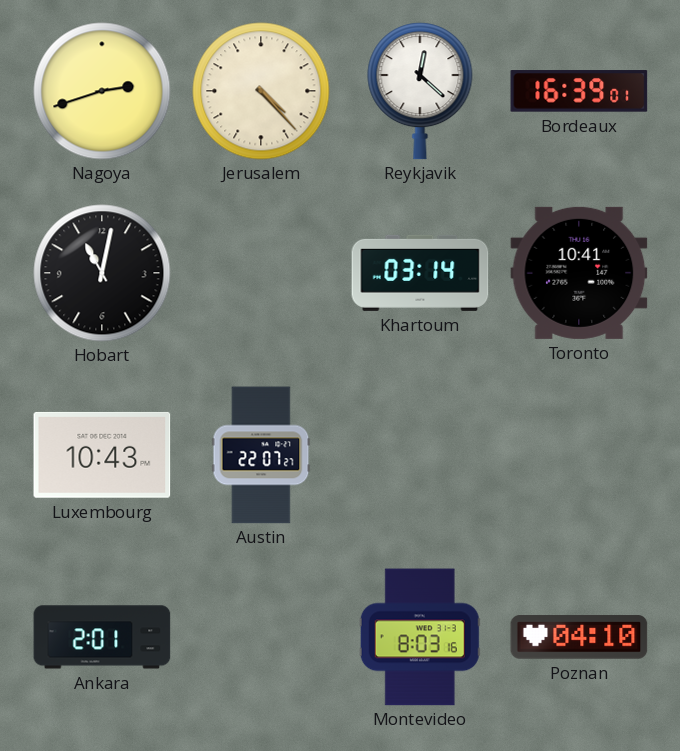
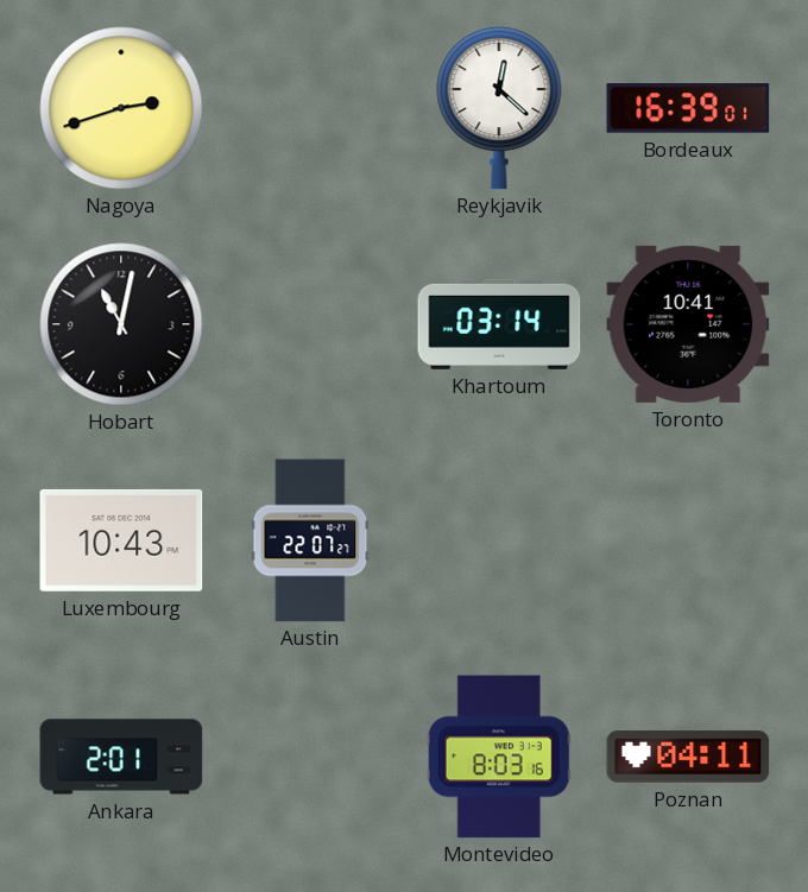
Jerusalem: 4:23 -> none (261, 91)
Poznan: 04:10 -> 04:11 (688, 757)
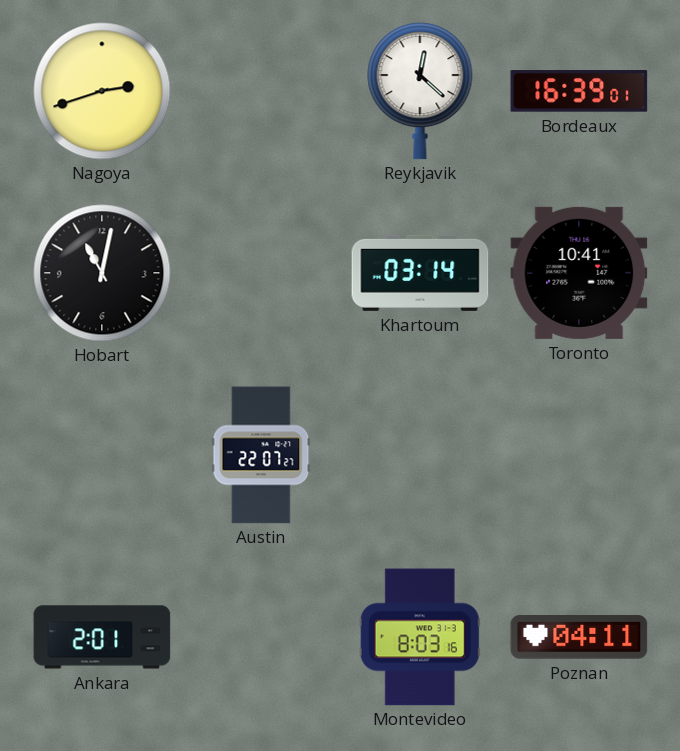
Luxembourg: 10:43 -> none (121, 540)
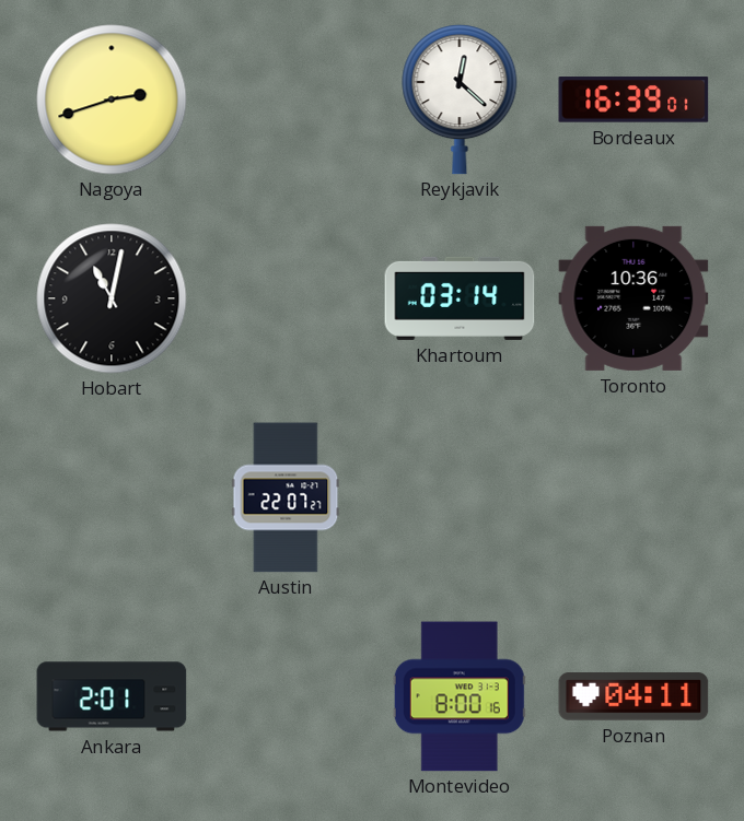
Toronto: 10:41 -> 10:36 (633, 298)
Montevideo: 8:03 -> 8:00 (460, 696)
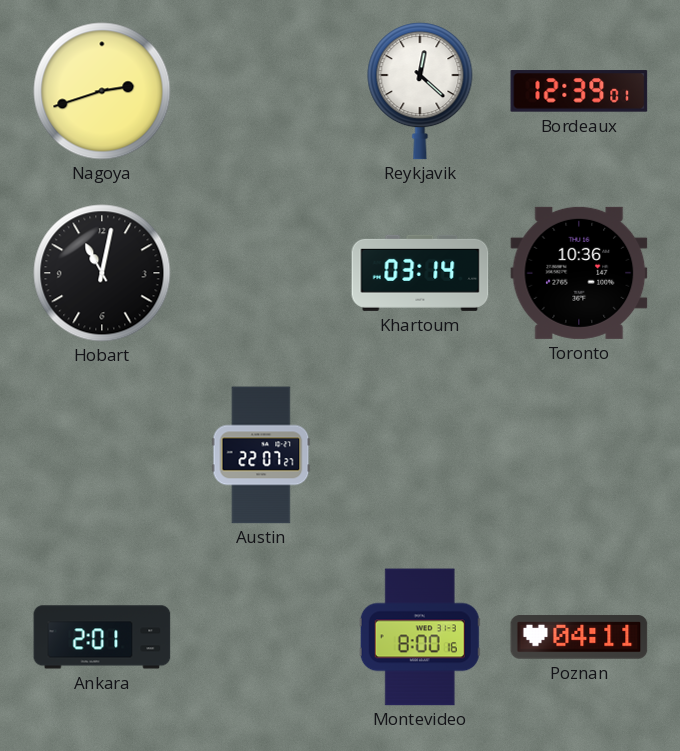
Bordeaux: 16:39 -> 12:39 (579, 91)
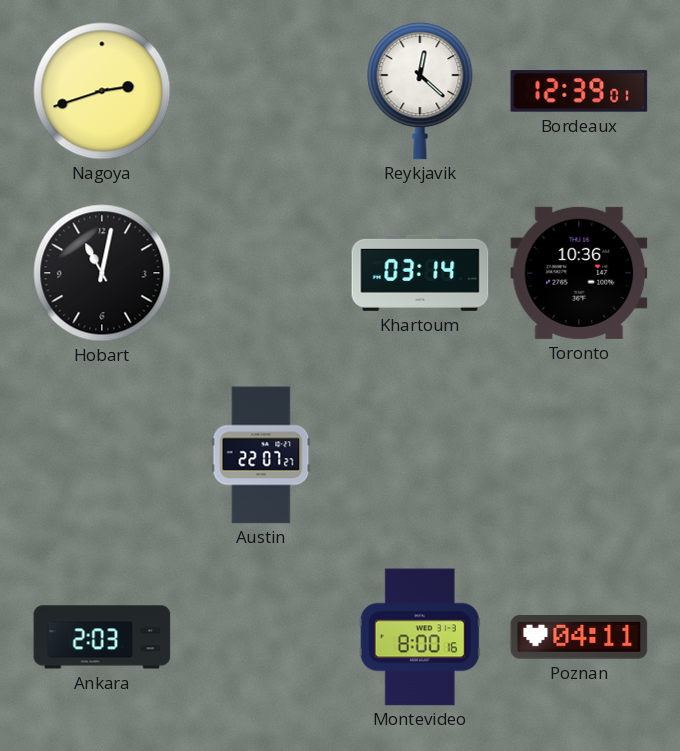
Ankara: 2:01 -> 2:03 (102, 637)
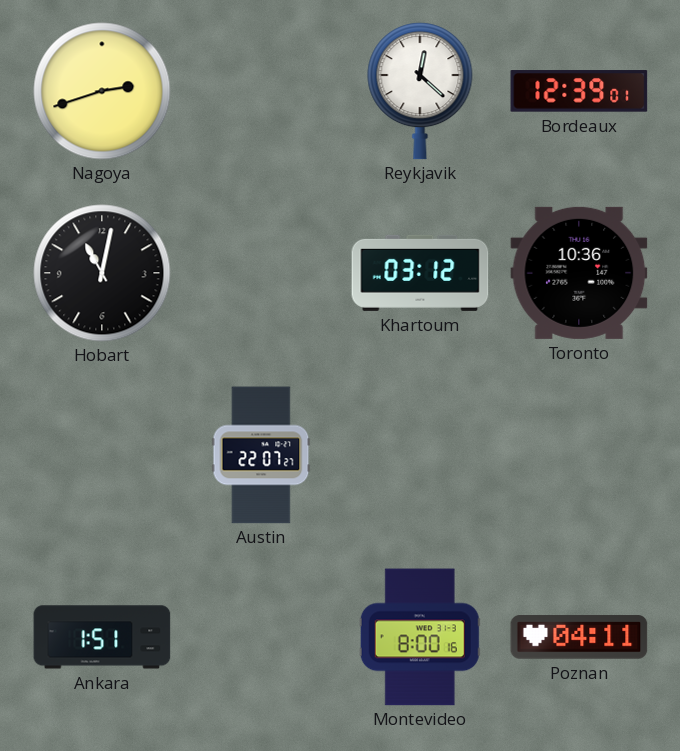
Khartoum: 03:14 -> 03:12 (420, 273)
Ankara: 2:03 -> 1:51 (102, 637)
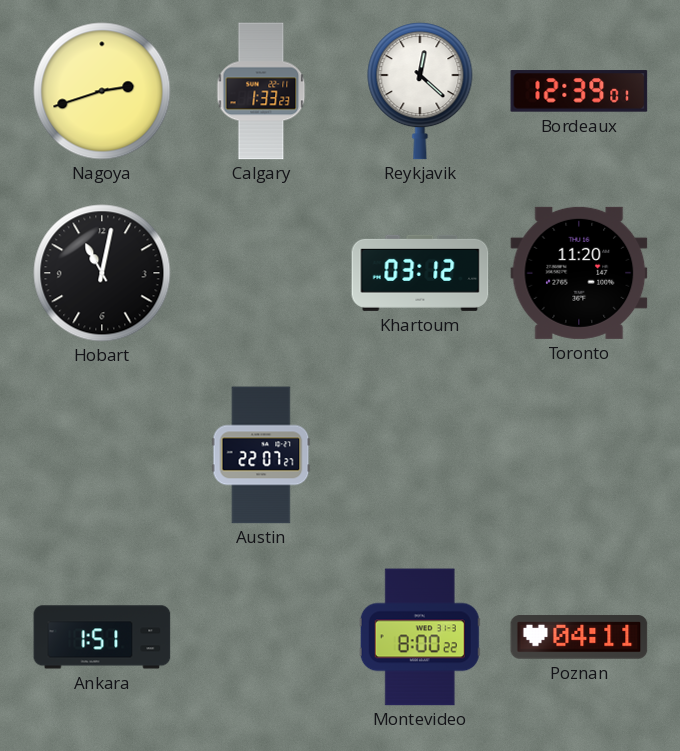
Calgary: none -> 1:33 (261, 91)
Toronto: 10:36 -> 11:20 (579, 273)
Montevideo: 8:00:16 -> 8:00:22 (420, 637)
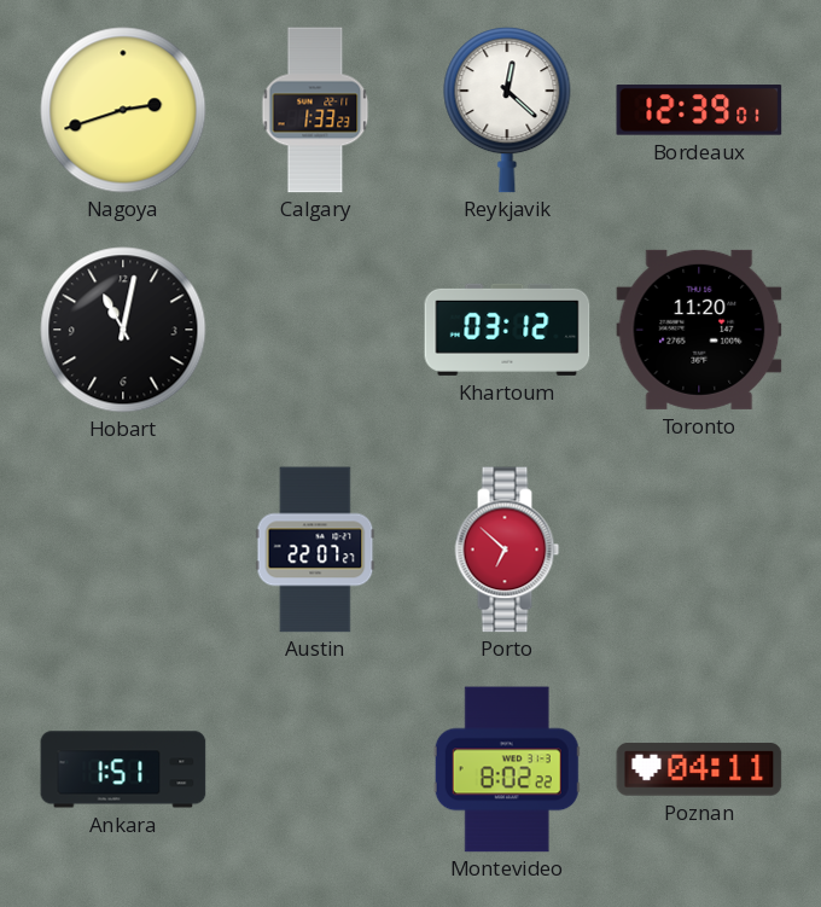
Porto: none -> 6:52 (507, 550)
Montevideo: 8:00 -> 8:02 (507, 769)
